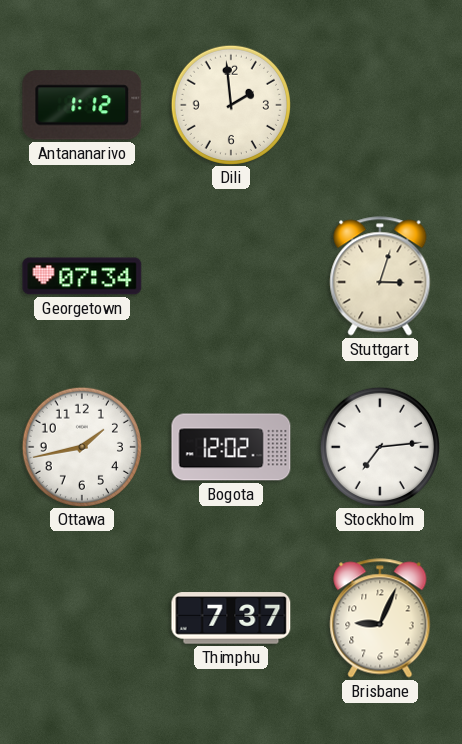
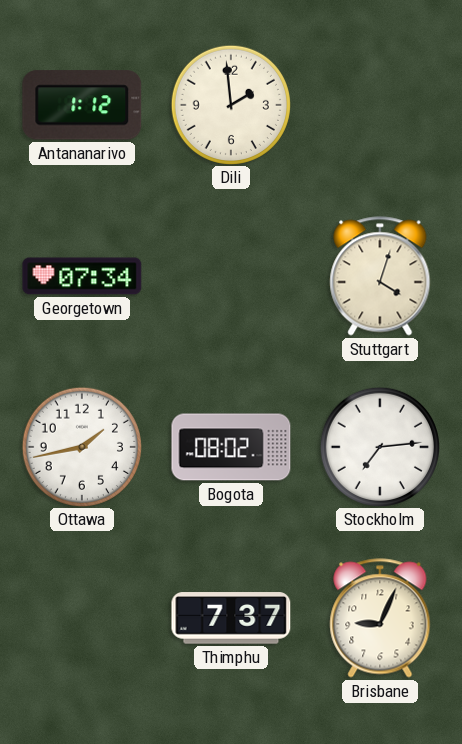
Stuttgart: 3:03 -> 4:03 (380, 276)
Bogota: 12:02 -> 08:02 (231, 447)
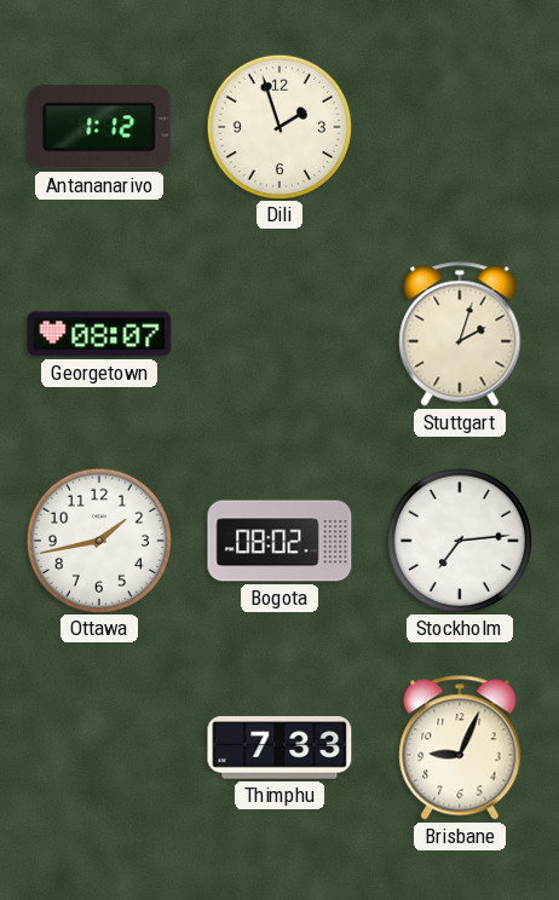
Dili: 1:59 -> 1:57 (278, 126)
Georgetown: 07:34 -> 08:07 (99, 334)
Stuttgart: 4:03 -> 2:03 (460, 334)
Thimphu: 7:37 -> 7:33 (279, 748)
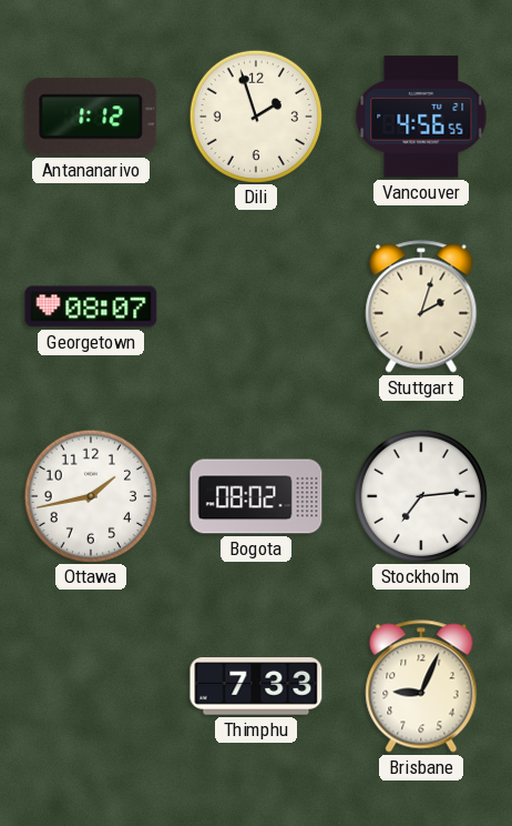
Vancouver: none -> 4:56 (421, 117)
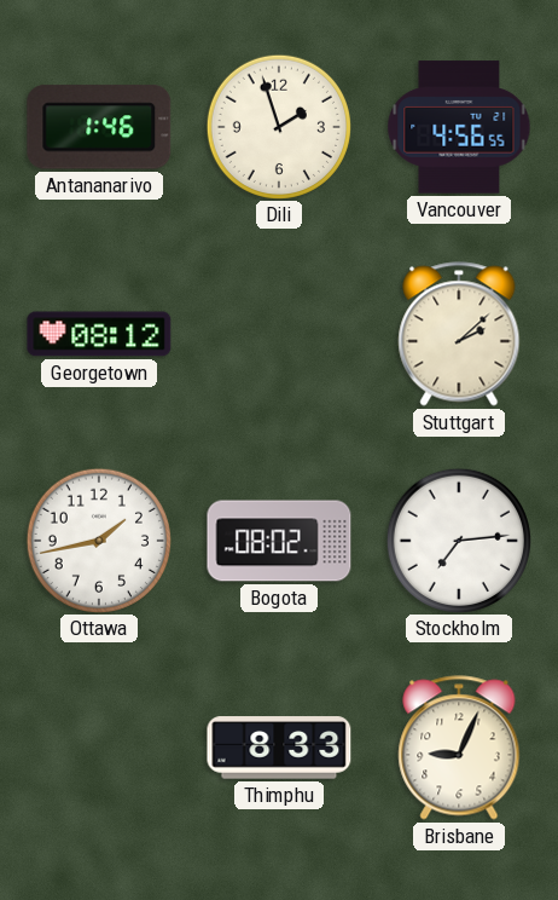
Antananarivo: 1:12 -> 1:46 (99, 127)
Georgetown: 08:07 -> 08:12 (99, 334)
Stuttgart: 2:03 -> 2:08 (459, 334)
Thimphu: 7:33 -> 8:33 (279, 748)
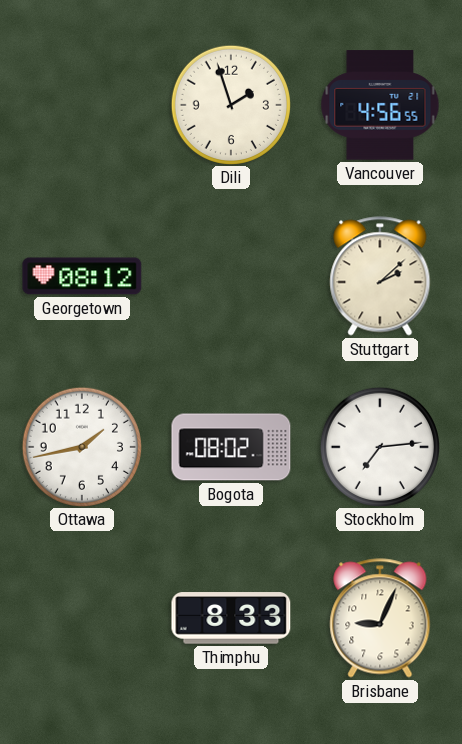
Antananarivo: 1:46 -> none (99, 127)
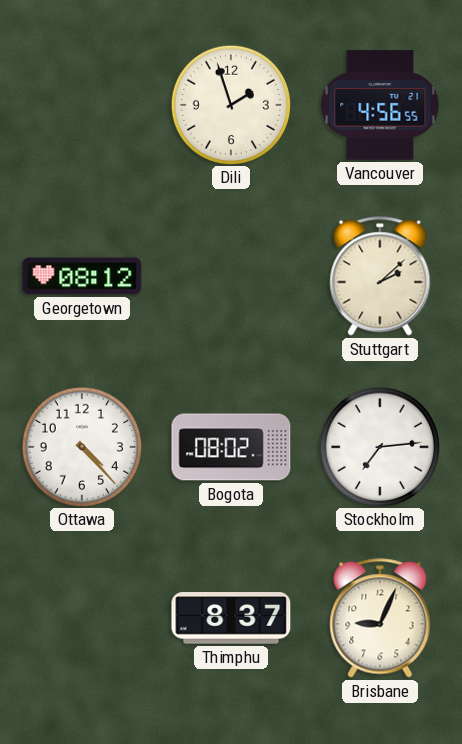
Ottawa: 1:43 -> 4:23 (81, 446)
Thimphu: 8:33 -> 8:37 (231, 618)
